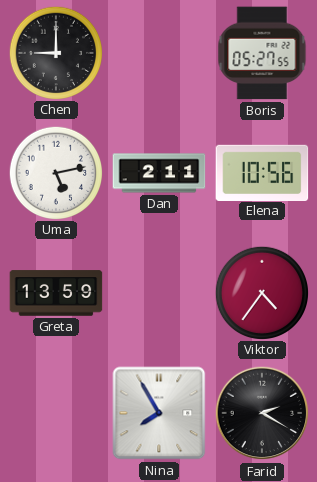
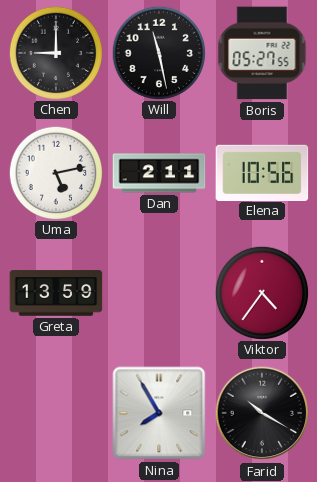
Will: none -> 11:28 (158, 52)
Farid: 2:20 -> 10:20 (262, 413)
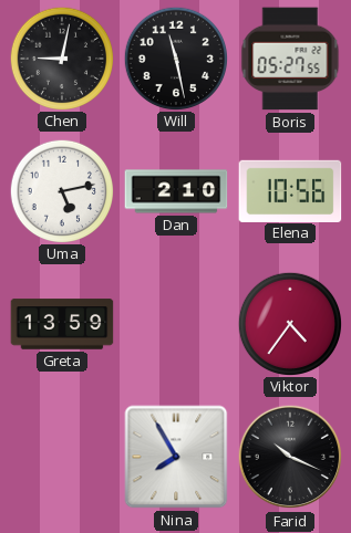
Chen: 9:00 -> 9:02 (61, 58)
Dan: 2:11 -> 2:10 (176, 191)
Farid: 10:20 -> 10:19 (290, 457)
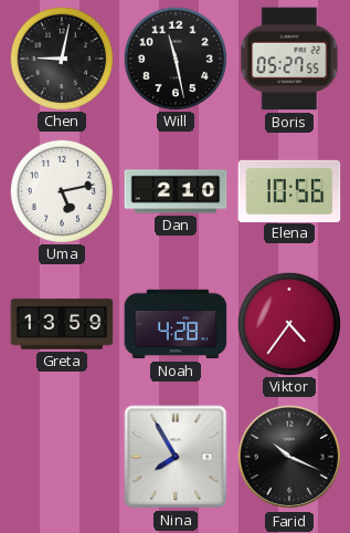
Noah: none -> 4:28 (176, 324)
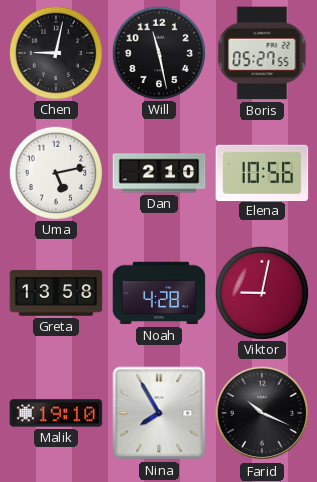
Greta: 13:59 -> 13:58 (56, 293)
Viktor: 4:36 -> 9:02 (261, 292)
Malik: none -> 19:10 (56, 413)
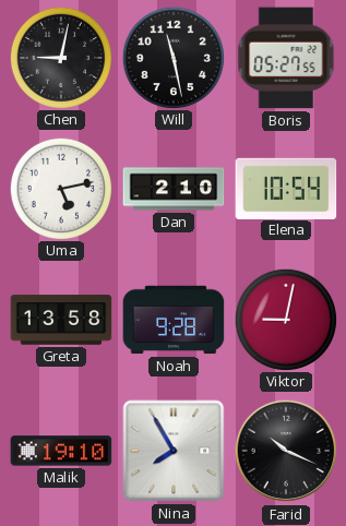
Elena: 10:56 -> 10:54 (286, 188)
Noah: 4:28 -> 9:28 (174, 320)
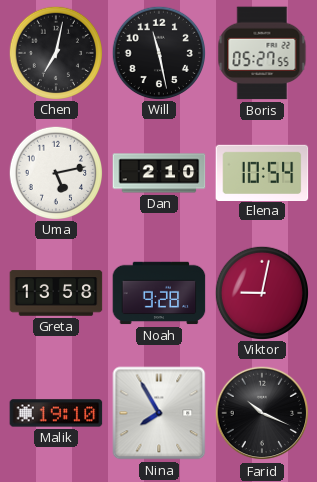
Chen: 9:02 -> 7:02 (55, 52)
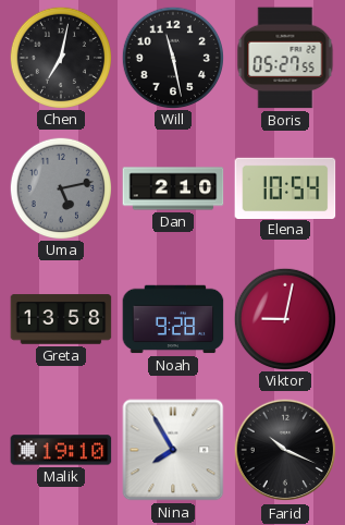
Uma dial: white -> grey (60, 187)
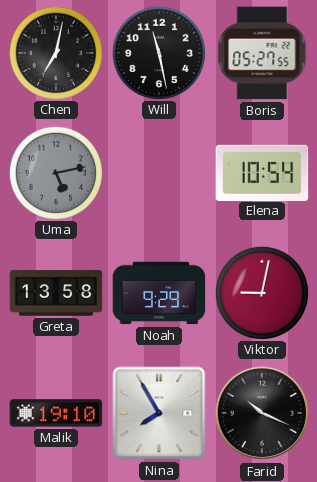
Dan: 2:10 -> none (173, 188)
Noah: 9:28 -> 9:29 (159, 293)
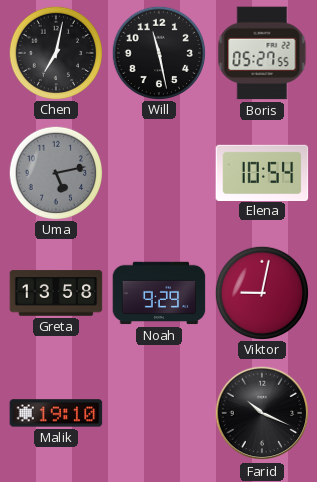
Nina: 7:55 -> none (159, 413)
